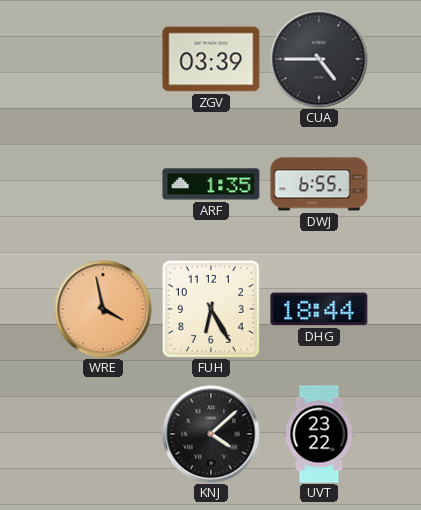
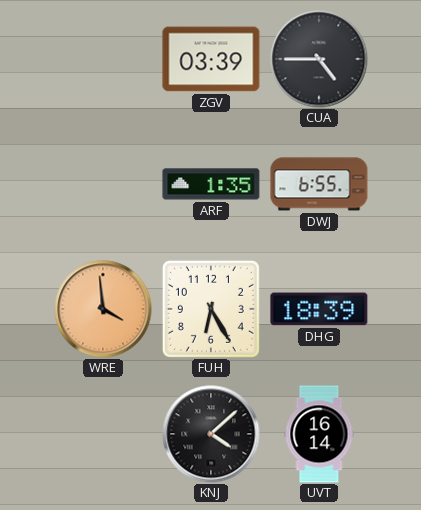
WRE: 3:58 -> 3:59 (103, 309)
DHG: 18:44 -> 18:39 (319, 309)
UVT: 23:22 -> 16:14 (319, 434)
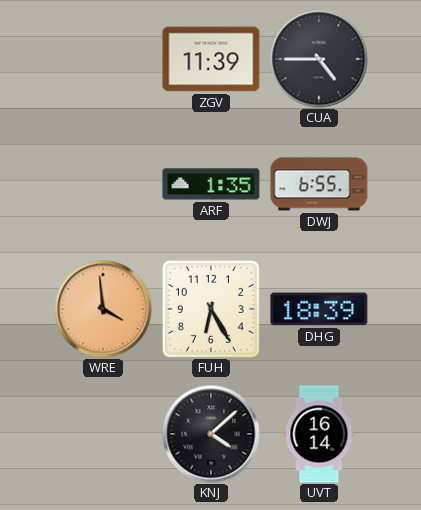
ZGV: 03:39 -> 11:39 (211, 59)
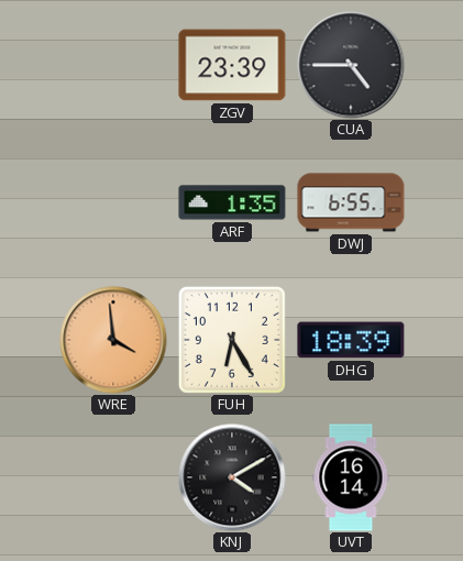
ZGV: 11:39 -> 23:39 (232, 65)
KNJ: 4:08 -> 4:10 (232, 477)
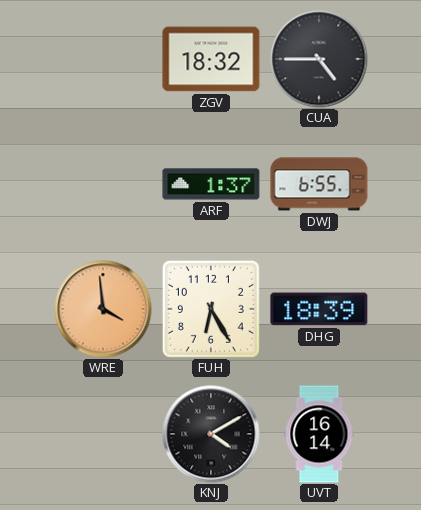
ZGV: 23:39 -> 18:32 (211, 59)
ARF: 1:35 -> 1:37 (211, 184)
